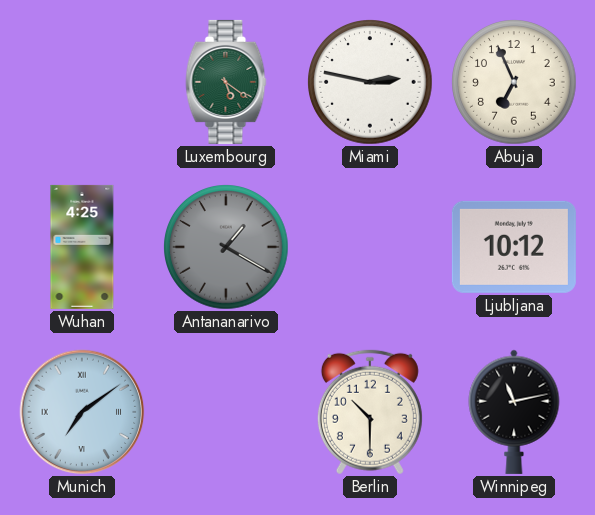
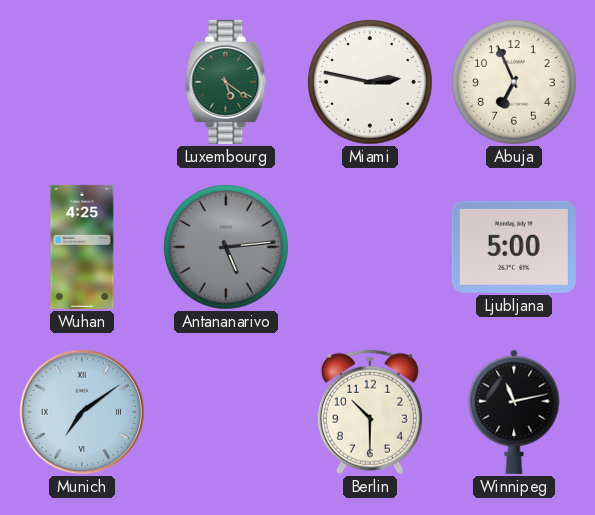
Antananarivo: 1:20 -> 5:14 (226, 247)
Ljubljana: 10:12 -> 5:00 (514, 247)
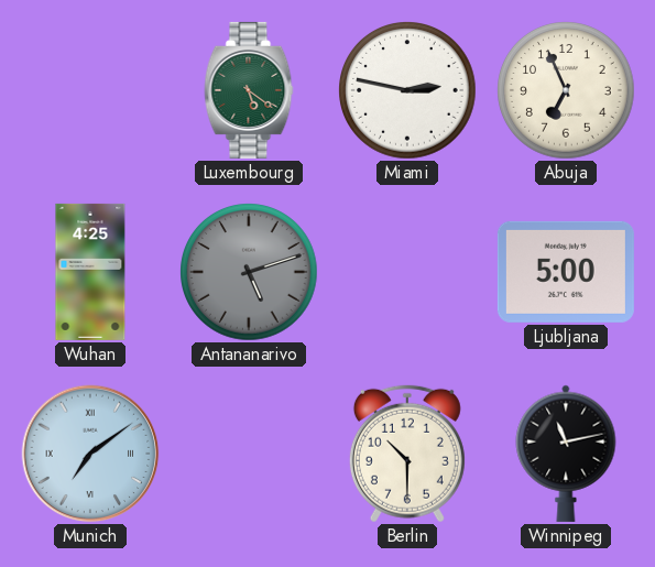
Antananarivo: 5:14 -> 5:12 (249, 272)
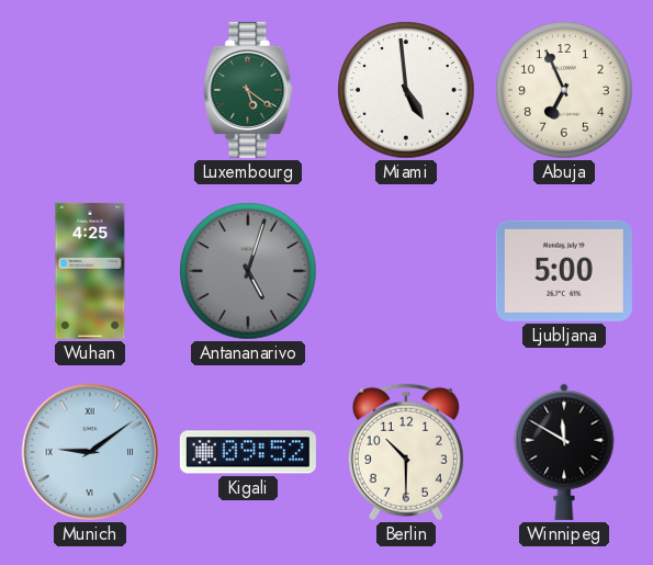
Miami: 2:47 -> 4:59 (406, 90)
Antananarivo: 5:12 -> 5:03 (248, 271)
Munich: 7:09 -> 9:09 (90, 452)
Kigali: none -> 09:52 (248, 452)
Winnipeg: 11:13 -> 11:50 (564, 452)
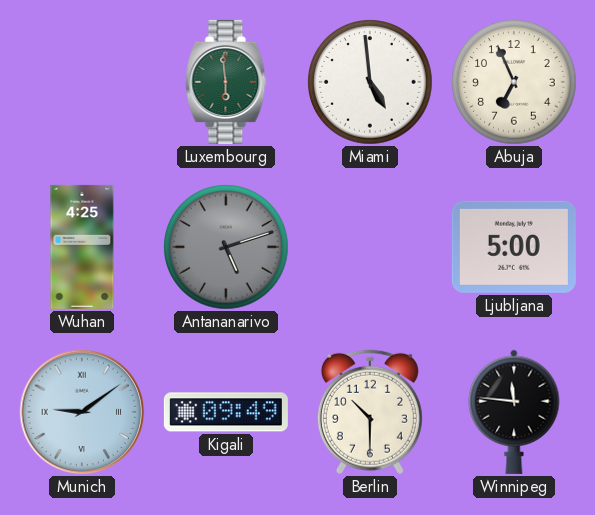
Luxembourg: 5:21 -> 5:59 (226, 82)
Antananarivo: 5:03 -> 5:12 (226, 247)
Kigali: 09:52 -> 09:49 (226, 412)
Winnipeg: 11:50 -> 11:46 (514, 412)
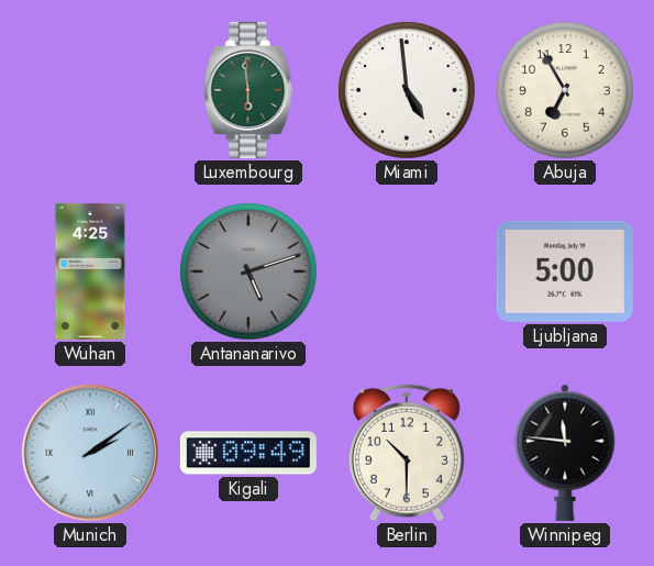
Abuja: 6:56 -> 6:55 (565, 90)
Munich: 9:09 -> 2:09 (90, 453)
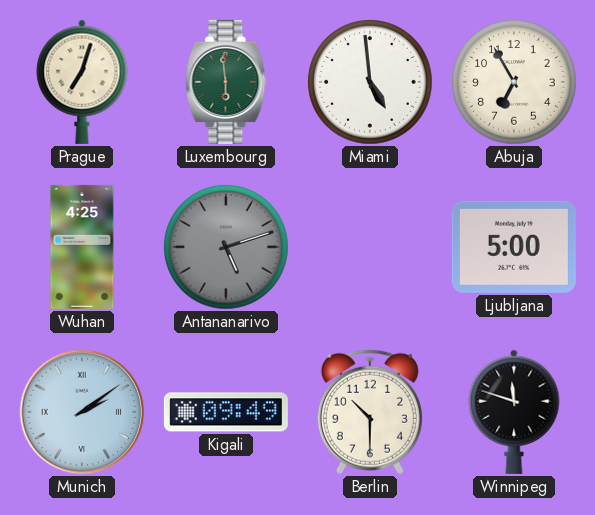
Prague: none -> 7:03 (82, 82)
Winnipeg: 11:46 -> 11:48 (514, 412)
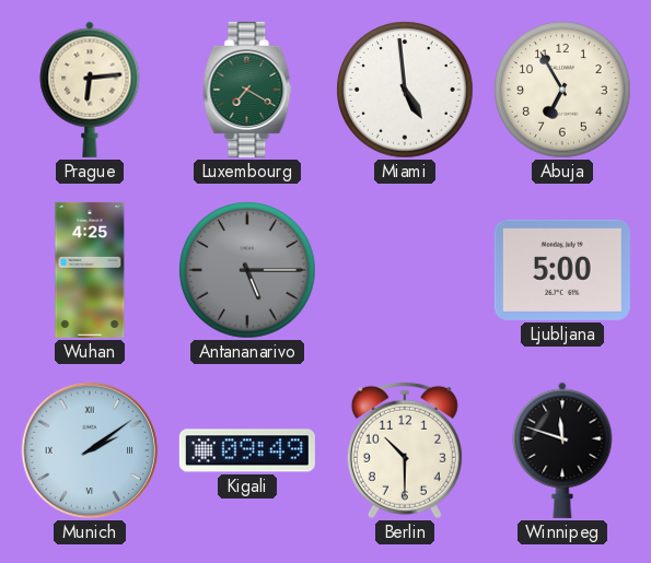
Prague: 7:03 -> 6:14 (90, 90)
Luxembourg: 5:59 -> 7:20 (247, 90)
Antananarivo: 5:12 -> 5:15 (247, 270)
